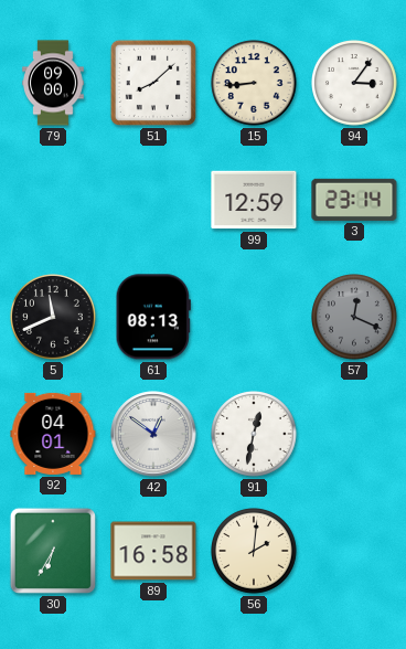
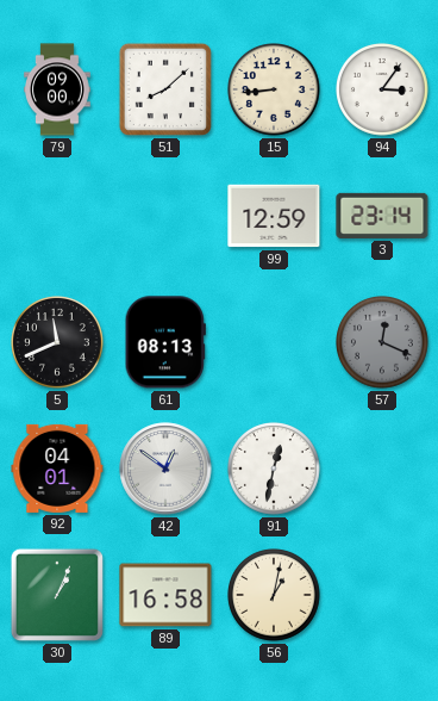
30: 6:35 -> 1:04 (57, 595)
56: 2:01 -> 1:02 (275, 596)
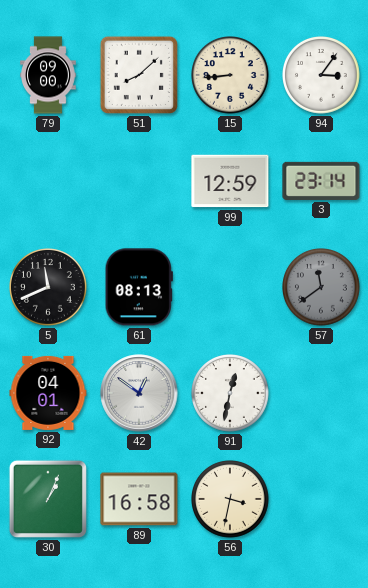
57: 12:19 -> 11:39 (322, 288)
56: 1:02 -> 3:32 (231, 500)
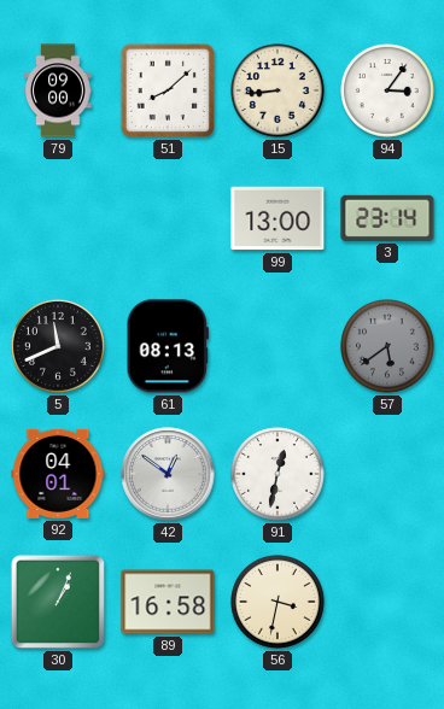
99: 12:59 -> 13:00 (277, 218)
57: 11:39 -> 5:39 (388, 347)
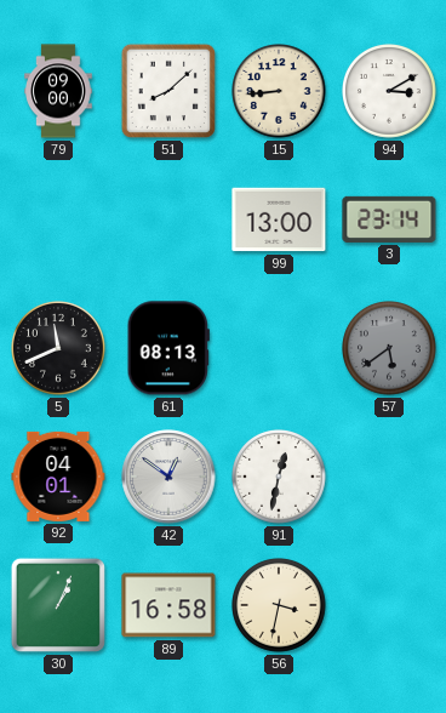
94: 3:06 -> 3:10 (390, 92)
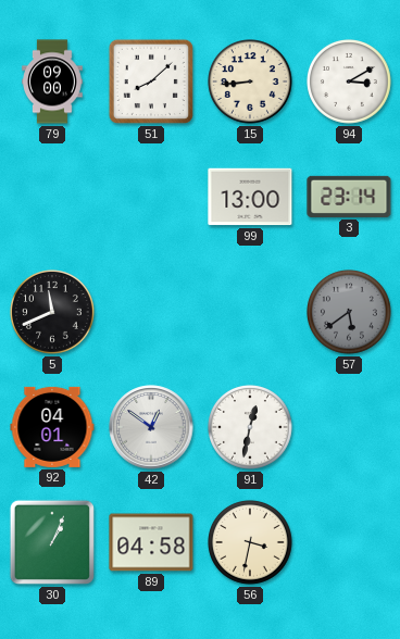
61: 08:13 -> none (168, 348)
89: 16:58 -> 04:58 (151, 542)
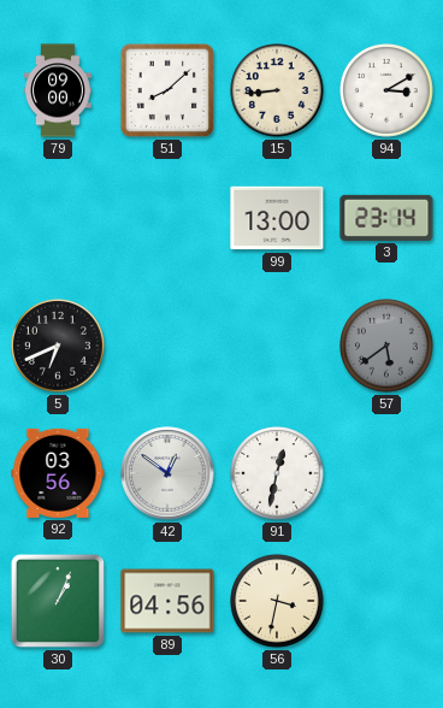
5: 11:41 -> 6:41 (59, 347)
92: 04:01 -> 03:56 (58, 473)
89: 04:58 -> 04:56 (167, 601)
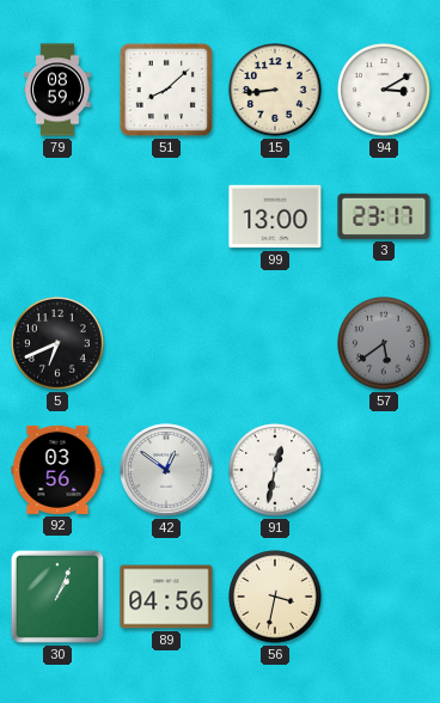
79: 09:00 -> 08:59 (57, 90)
3: 23:14 -> 23:17 (384, 216)
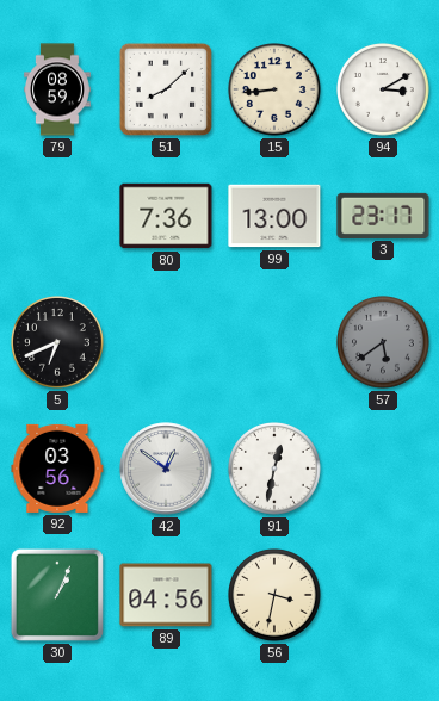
80: none -> 7:36 (166, 216)
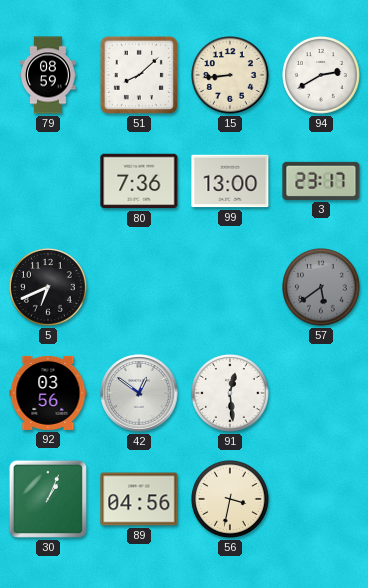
94: 3:10 -> 2:40 (322, 76)
91: 12:32 -> 12:29 (231, 394)
